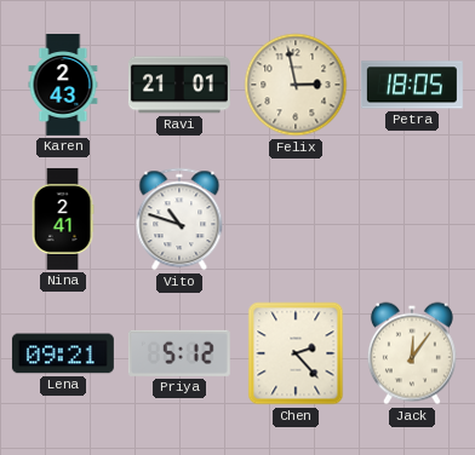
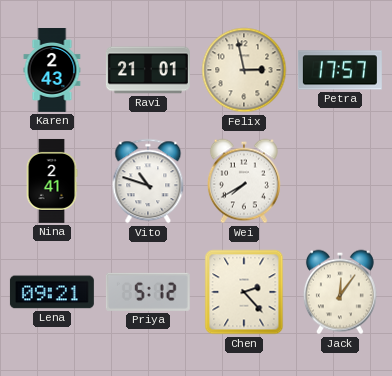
Petra: 18:05 -> 17:57 (340, 70)
Wei: none -> 7:40 (244, 181)
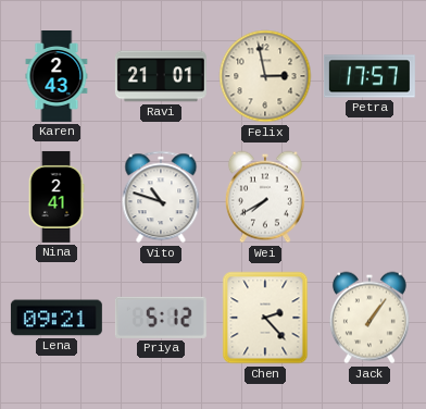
Jack: 12:06 -> 1:06 (369, 318)
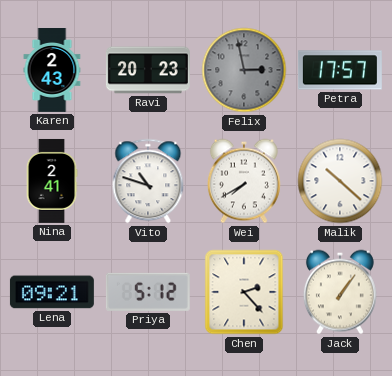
Ravi: 21:01 -> 20:23 (148, 70)
Felix dial: cream -> grey (244, 70)
Malik: none -> 10:22 (340, 181)
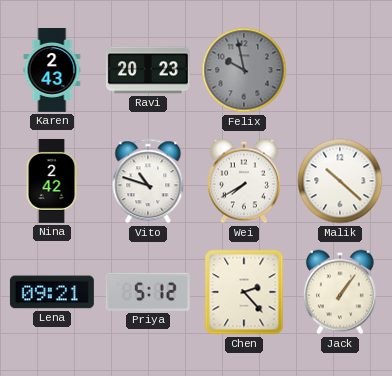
Felix: 2:58 -> 9:58 (244, 70)
Petra: 17:57 -> none (340, 70)
Nina: 2:41 -> 2:42 (52, 181)
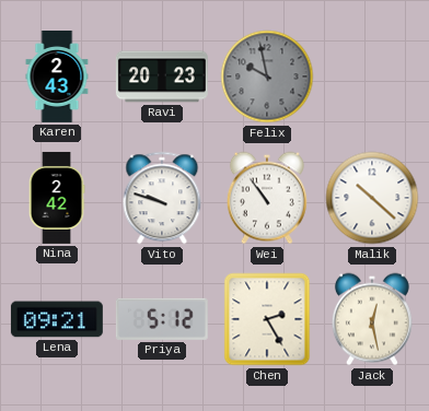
Vito: 10:48 -> 9:48 (162, 198)
Wei: 7:40 -> 10:54 (267, 198)
Chen: 2:23 -> 2:25 (267, 319)
Jack: 1:06 -> 12:28 (372, 319)
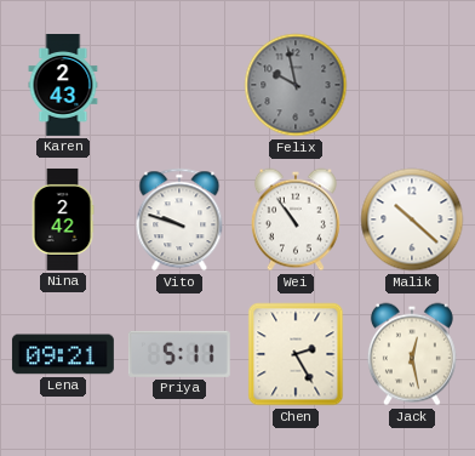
Ravi: 20:23 -> none (162, 77)
Priya: 5:12 -> 5:11 (179, 354)
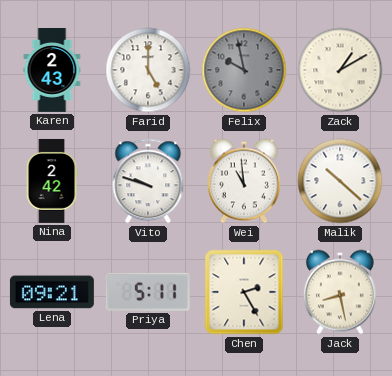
Farid: none -> 5:00 (148, 70)
Zack: none -> 1:10 (340, 70)
Wei: 10:54 -> 10:59 (244, 181)
Jack: 12:28 -> 8:28 (340, 292)
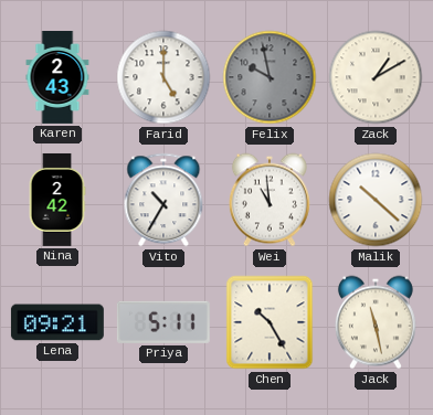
Vito: 9:48 -> 10:35 (163, 200)
Chen: 2:25 -> 10:25 (270, 322)
Jack: 8:28 -> 11:28 (376, 322)
